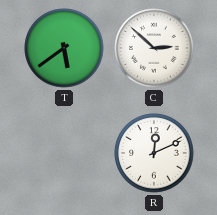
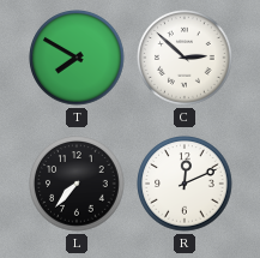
T: 5:39 -> 7:50 (77, 58)
L: none -> 7:37 (77, 184)
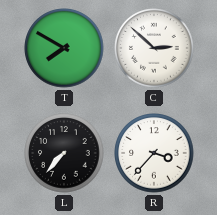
R: 12:11 -> 3:37 (154, 153)
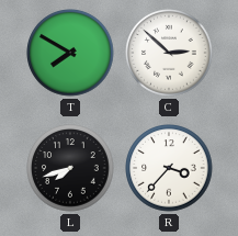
L: 7:37 -> 7:42 (70, 168)
